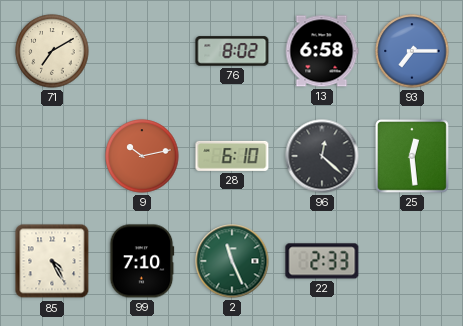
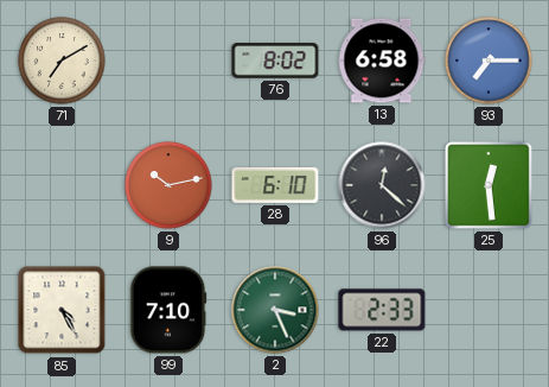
2: 11:26 -> 3:26 (275, 310)
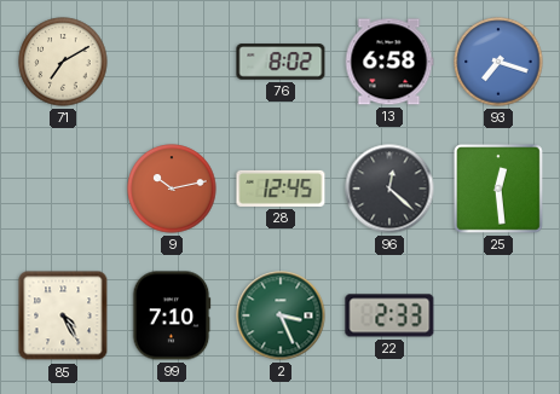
93: 7:15 -> 7:18 (498, 62)
28: 6:10 -> 12:45 (281, 189)
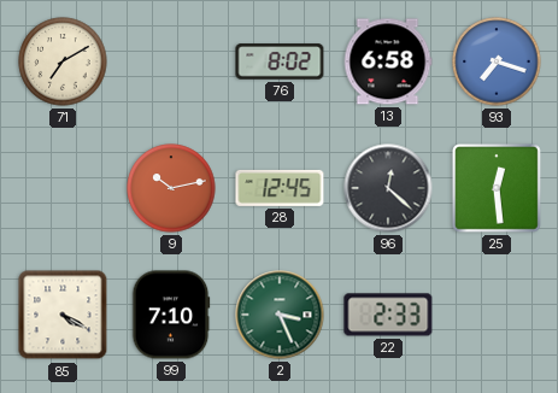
85: 4:25 -> 4:20 (63, 315)
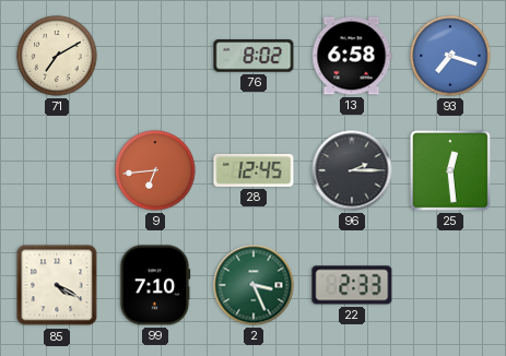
9: 10:13 -> 6:44 (155, 170)
96: 12:22 -> 2:15 (352, 170)
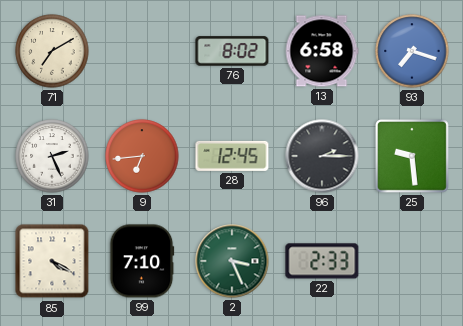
31: none -> 2:26 (52, 156)
25: 12:29 -> 9:29 (412, 156)
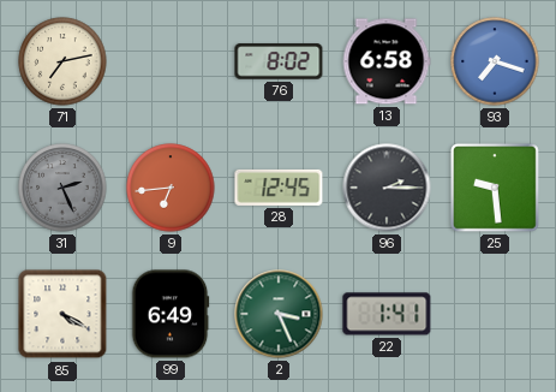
71: 7:10 -> 7:13 (62, 61)
31 dial: white -> grey (62, 188)
99: 7:10 -> 6:49 (171, 314)
22: 2:33 -> 1:41 (387, 314)
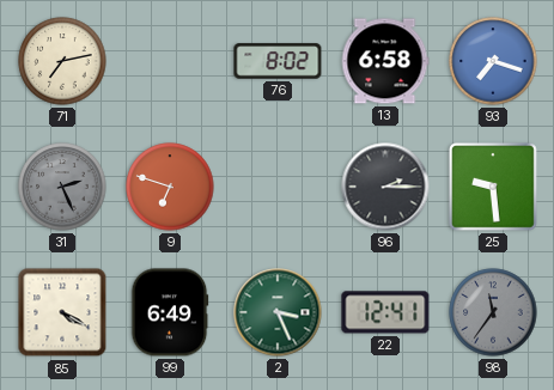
9: 6:44 -> 6:48 (170, 187)
28: 12:45 -> none (279, 188)
22: 1:41 -> 12:41 (385, 312)
98: none -> 11:36 (493, 312)
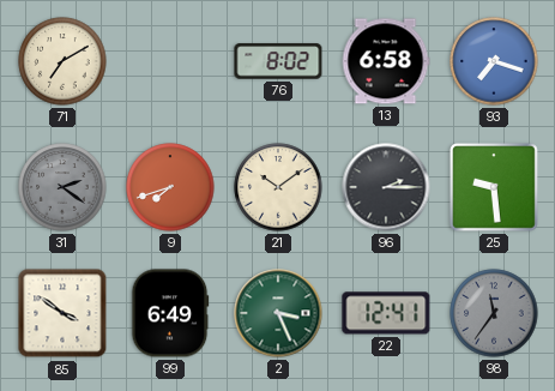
71: 7:13 -> 7:10 (62, 61)
31: 2:26 -> 2:21 (62, 187)
9: 6:48 -> 7:42 (170, 187)
21: none -> 10:09 (278, 187)
85: 4:20 -> 3:51 (62, 313)
